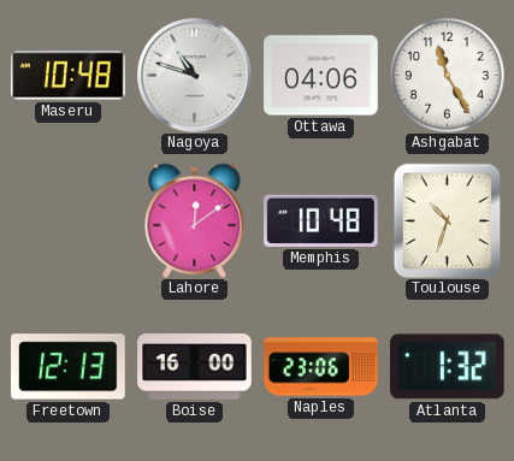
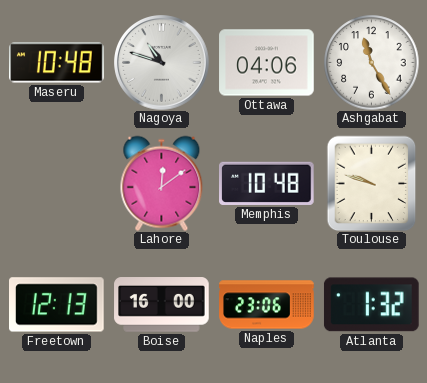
Toulouse: 10:33 -> 9:48 (372, 183)
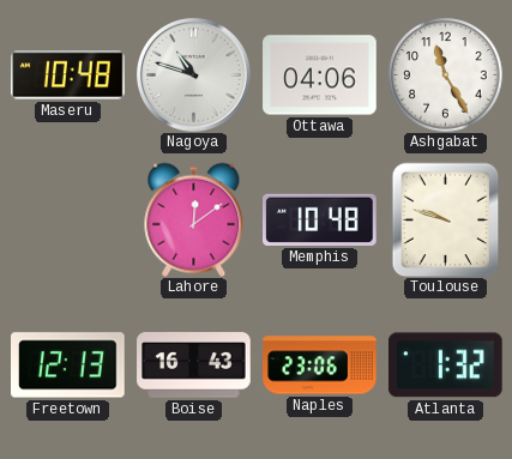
Boise: 16:00 -> 16:43 (194, 366)
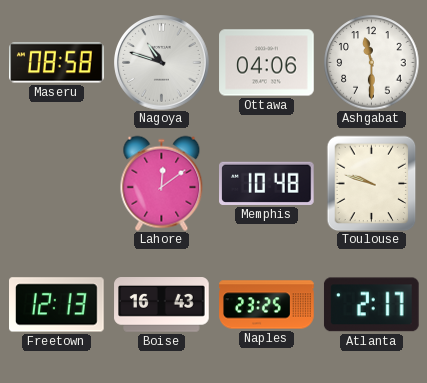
Maseru: 10:48 -> 08:58 (57, 63)
Ashgabat: 11:25 -> 11:30 (371, 62)
Naples: 23:06 -> 23:25 (267, 305)
Atlanta: 1:32 -> 2:17 (371, 305)
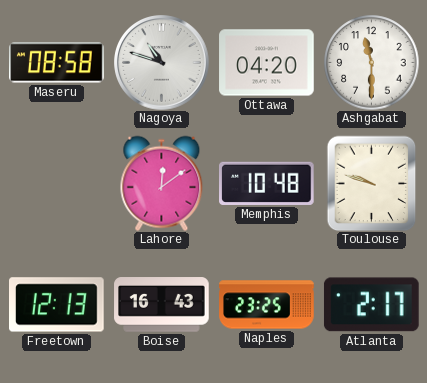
Ottawa: 04:06 -> 04:20 (267, 63)
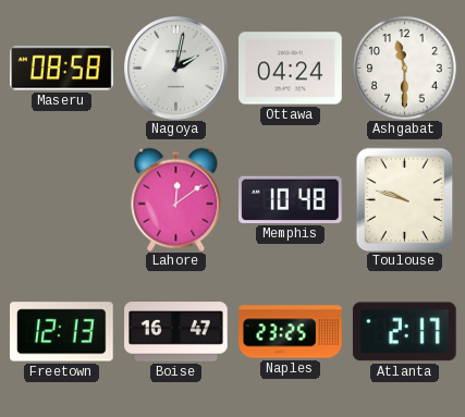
Nagoya: 10:48 -> 2:02 (176, 69)
Ottawa: 04:20 -> 04:24 (291, 69)
Boise: 16:43 -> 16:47 (176, 332)
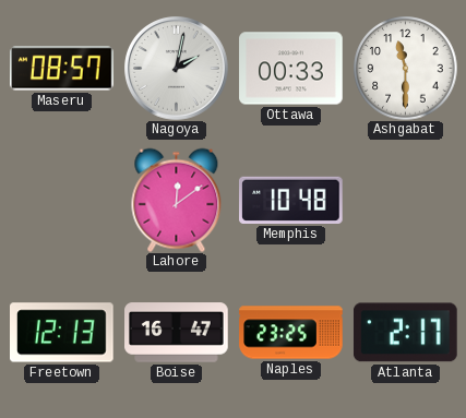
Maseru: 08:58 -> 08:57 (62, 69)
Ottawa: 04:24 -> 00:33 (291, 69)
Toulouse: 9:48 -> none (405, 199)
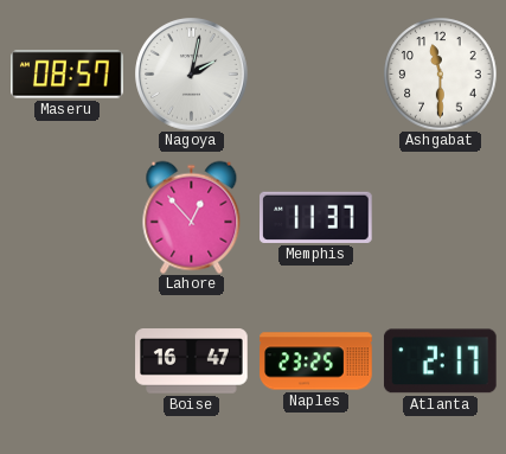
Ottawa: 00:33 -> none (291, 69)
Lahore: 12:09 -> 12:53 (192, 217)
Memphis: 10:48 -> 11:37 (316, 217)
Freetown: 12:13 -> none (62, 333)
